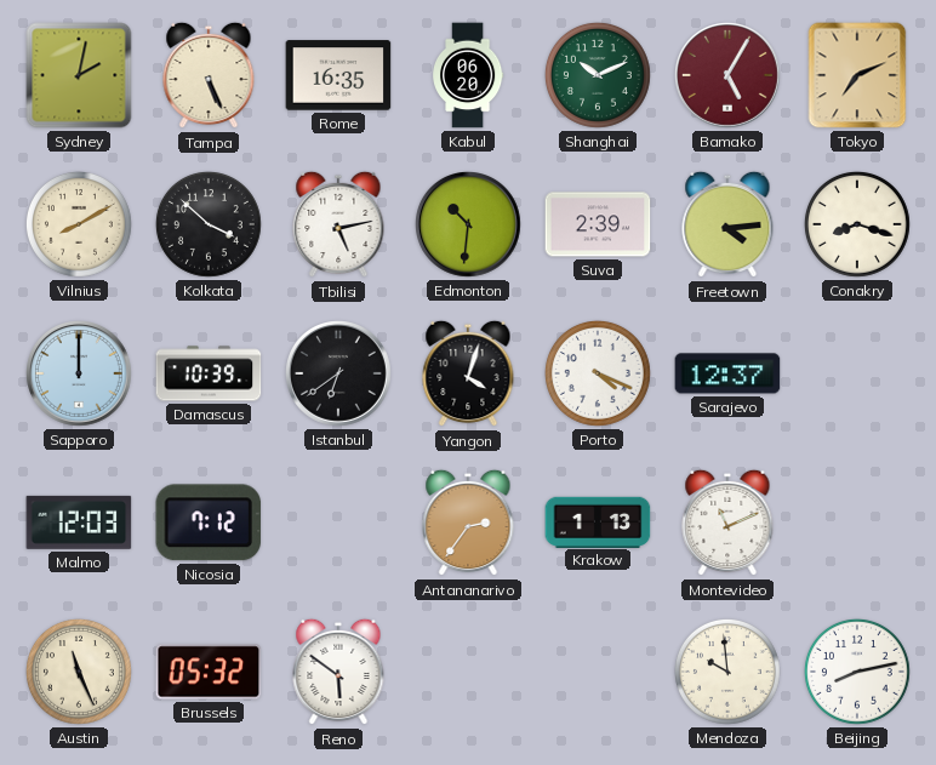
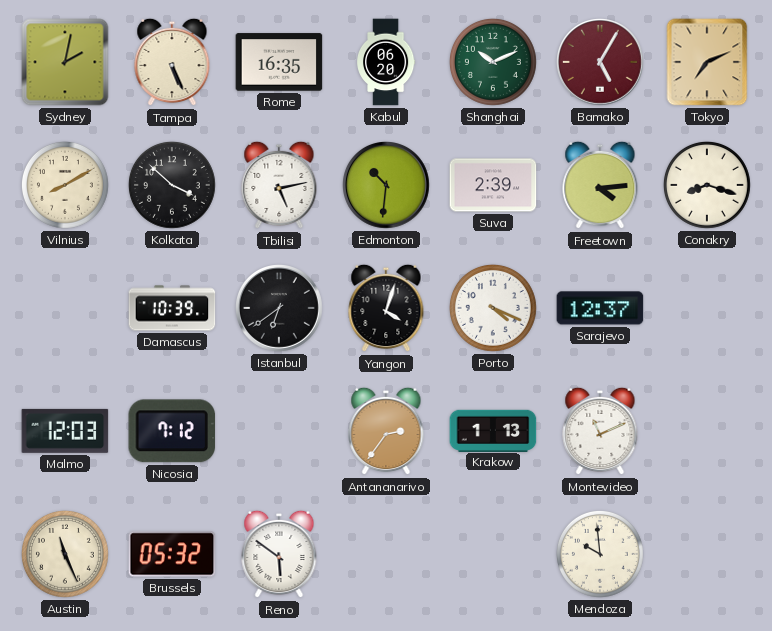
Sapporo: 12:00 -> none (80, 375)
Beijing: 8:13 -> none (857, 672)
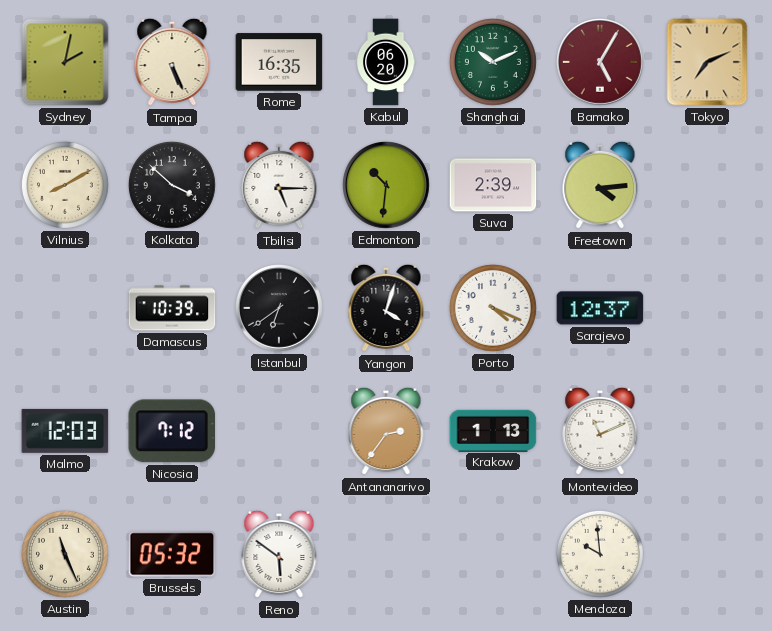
Tbilisi: 5:13 -> 5:15 (279, 185)
Conakry: 8:18 -> none (707, 185)
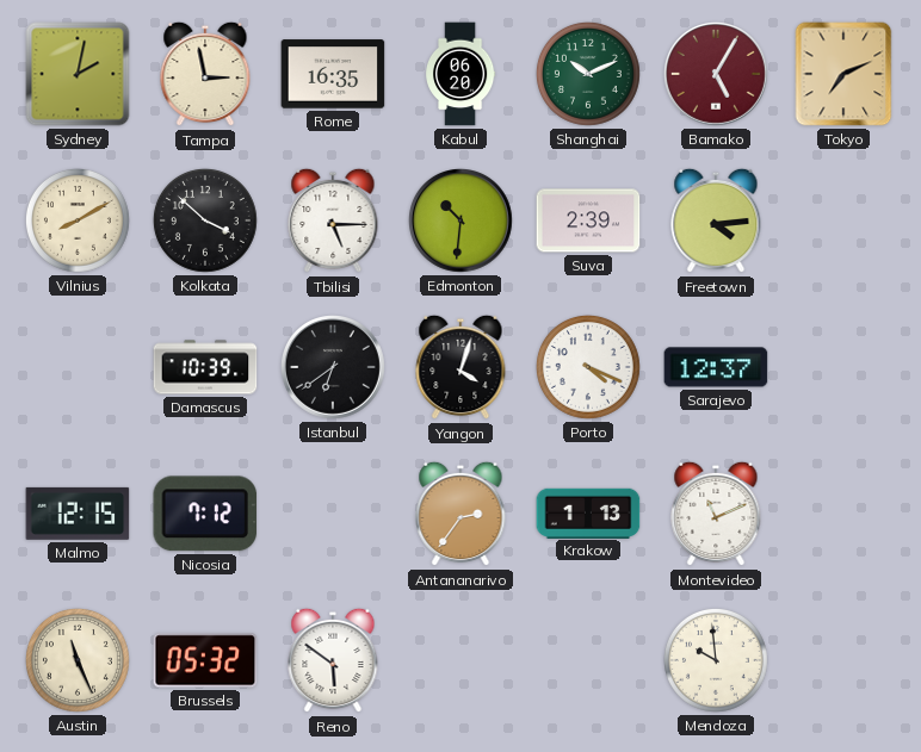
Tampa: 5:26 -> 2:58 (205, 74)
Malmo: 12:03 -> 12:15 (78, 514)
